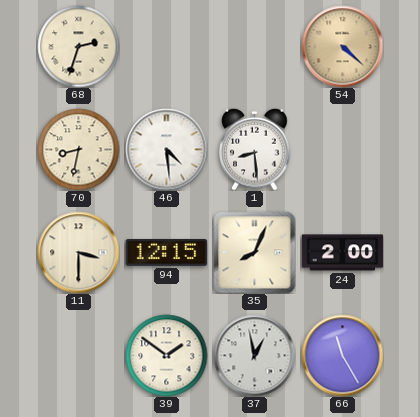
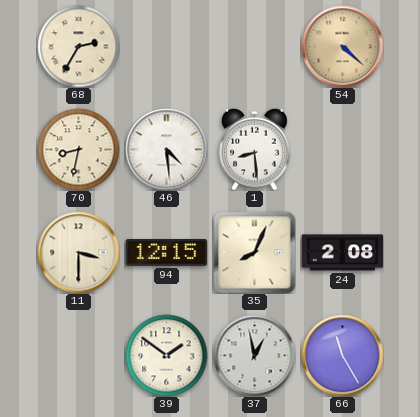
68: 2:33 -> 2:35 (78, 46)
24: 2:00 -> 2:08 (342, 253)
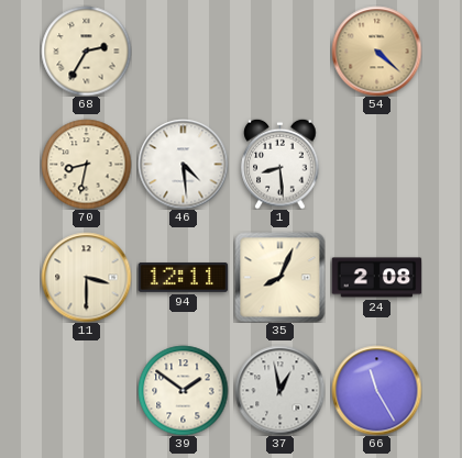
94: 12:15 -> 12:11 (183, 278)
